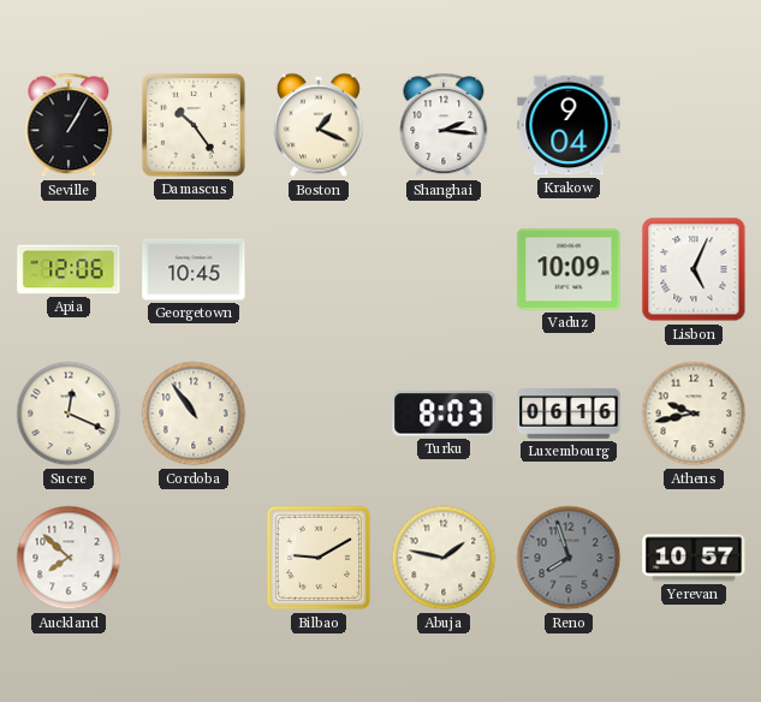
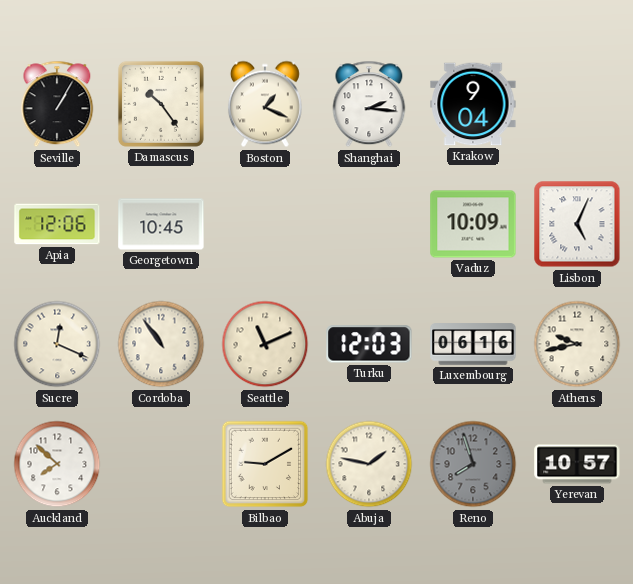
Seattle: none -> 11:11 (265, 344)
Turku: 8:03 -> 12:03 (369, 344)
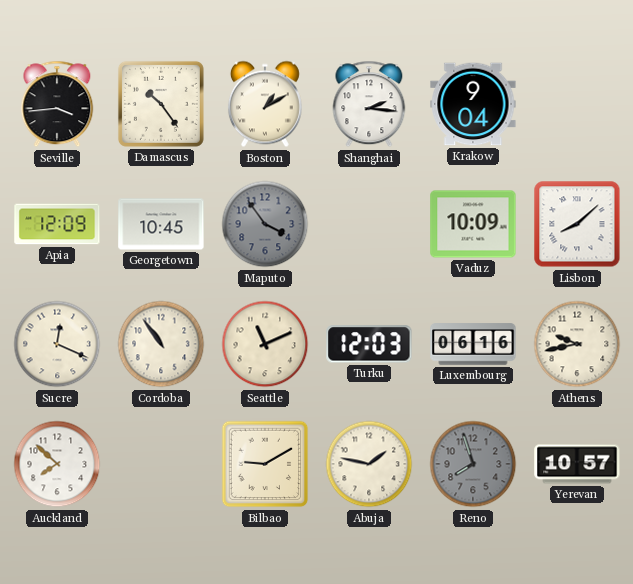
Seville: 1:05 -> 3:44 (57, 104)
Boston: 1:19 -> 1:10 (265, 104)
Apia: 12:06 -> 12:09 (57, 224)
Maputo: none -> 3:54 (265, 224)
Lisbon: 5:04 -> 8:08 (577, 224)
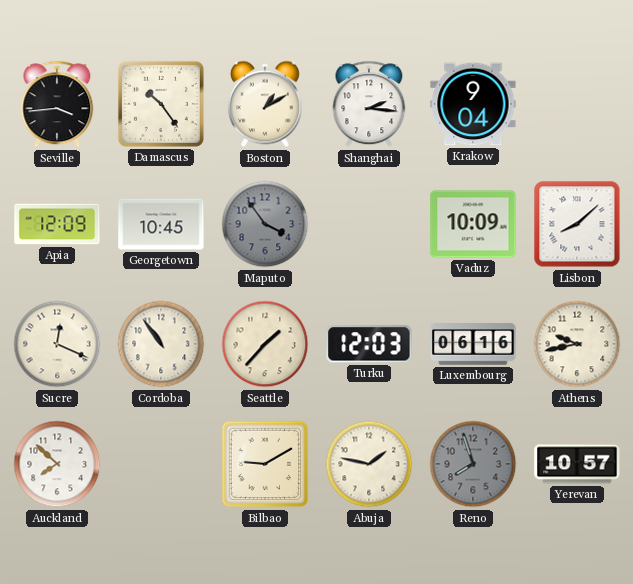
Seattle: 11:11 -> 1:37 (265, 344)
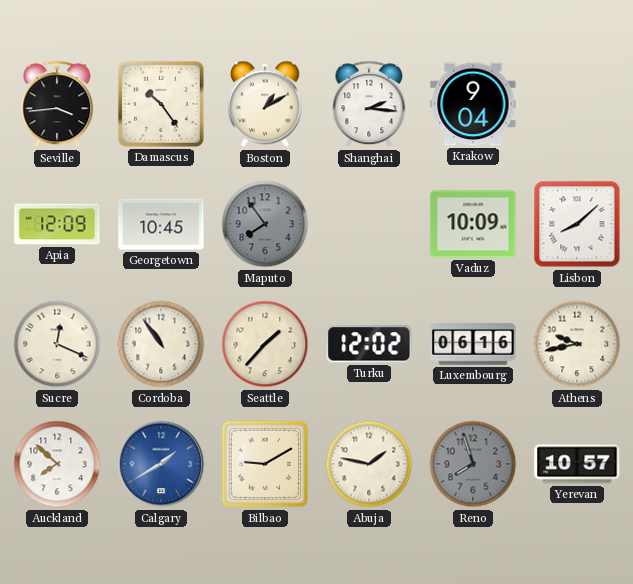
Maputo: 3:54 -> 7:54 (265, 224)
Turku: 12:03 -> 12:02 (369, 344)
Calgary: none -> 1:40 (161, 464)
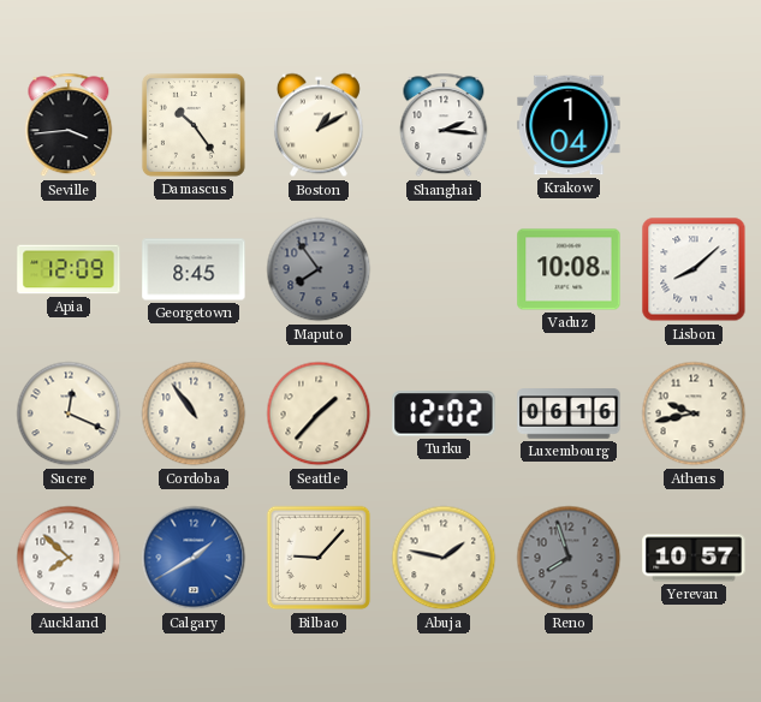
Krakow: 9:04 -> 1:04 (569, 125)
Georgetown: 10:45 -> 8:45 (194, 269)
Vaduz: 10:09 -> 10:08 (569, 269)
Bilbao: 9:10 -> 9:07 (319, 558)
